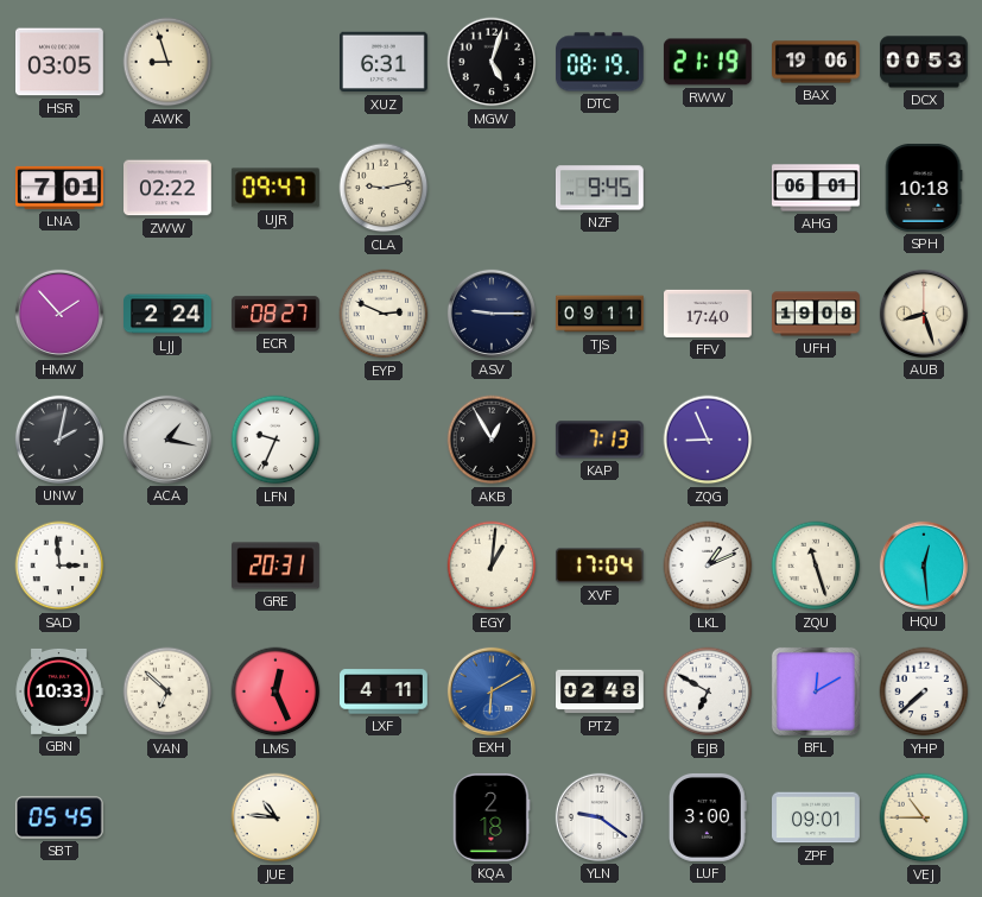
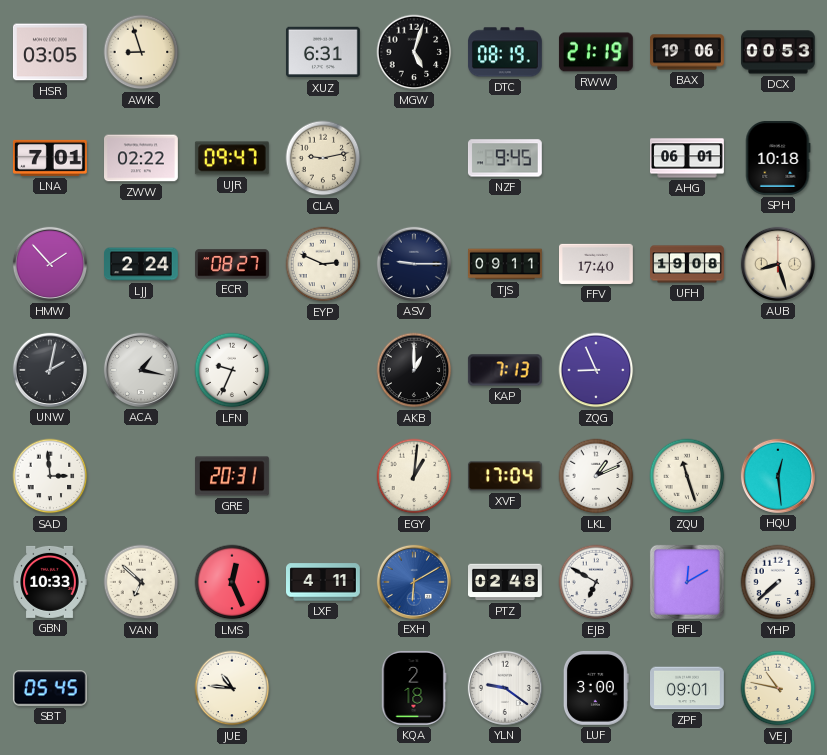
AKB: 12:55 -> 1:00 (414, 370)
VEJ: 10:45 -> 10:47 (778, 688)
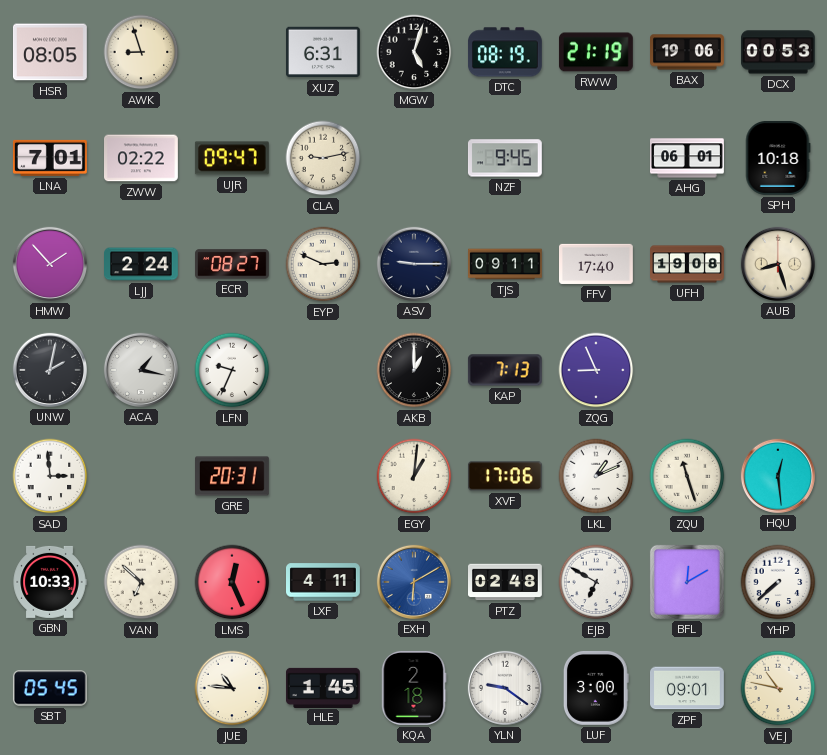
HSR: 03:05 -> 08:05 (51, 52)
XVF: 17:04 -> 17:06 (505, 476)
HLE: none -> 1:45 (324, 687)
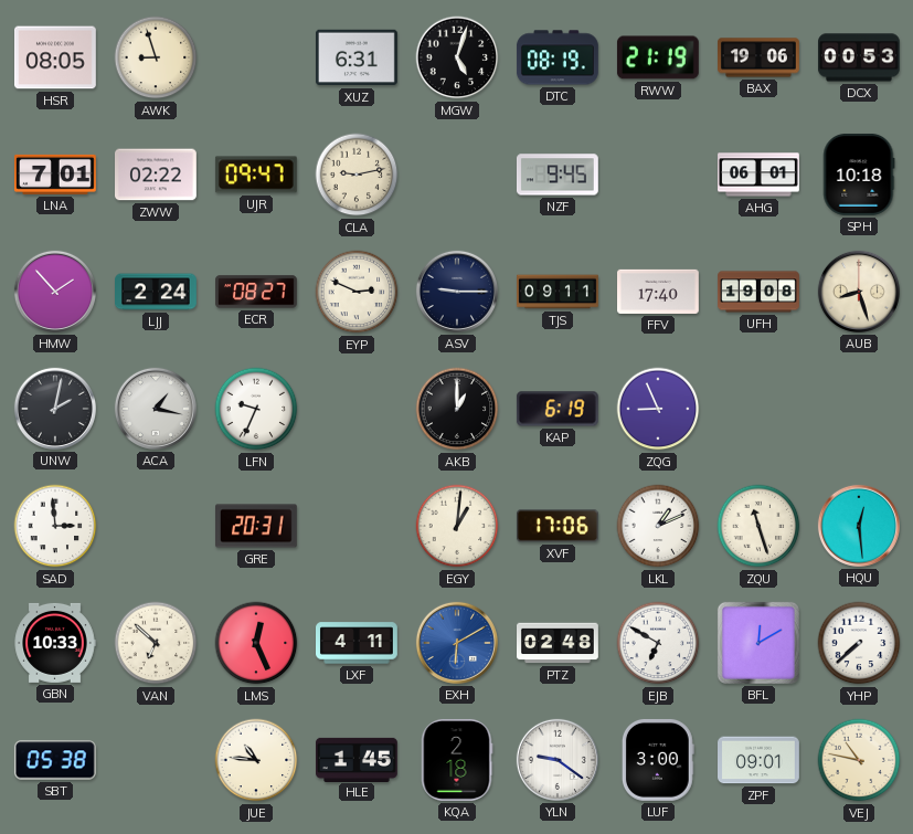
KAP: 7:13 -> 6:19 (558, 409)
SBT: 05:45 -> 05:38 (55, 760)
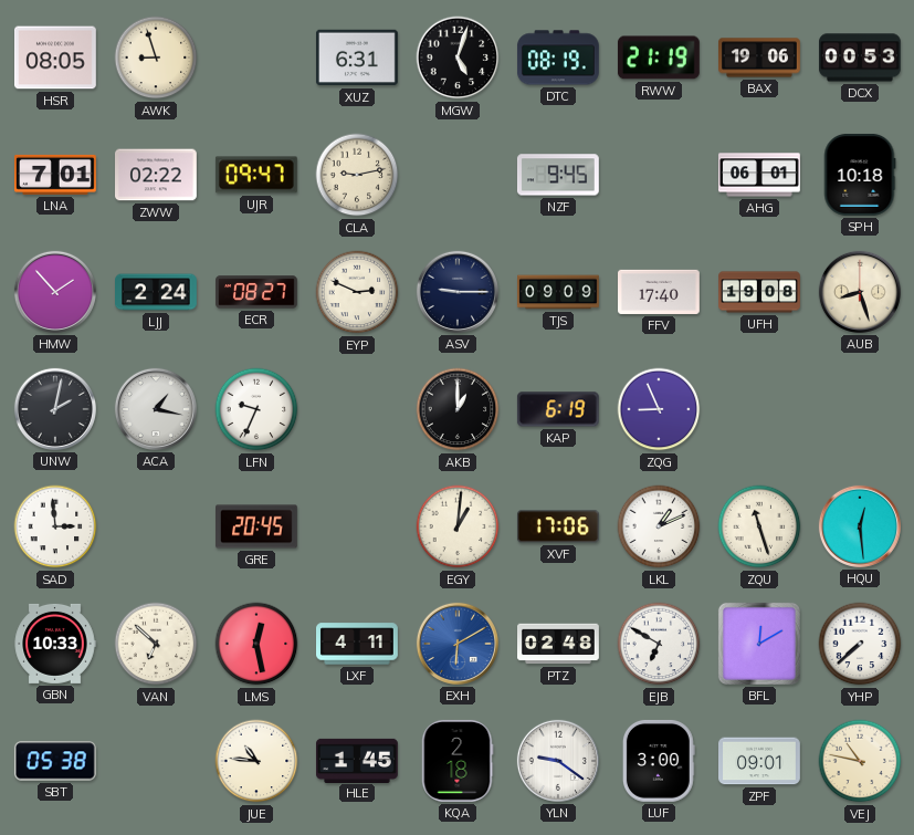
TJS: 09:11 -> 09:09 (559, 292)
GRE: 20:31 -> 20:45 (258, 526)
LMS: 12:26 -> 12:28 (256, 644)
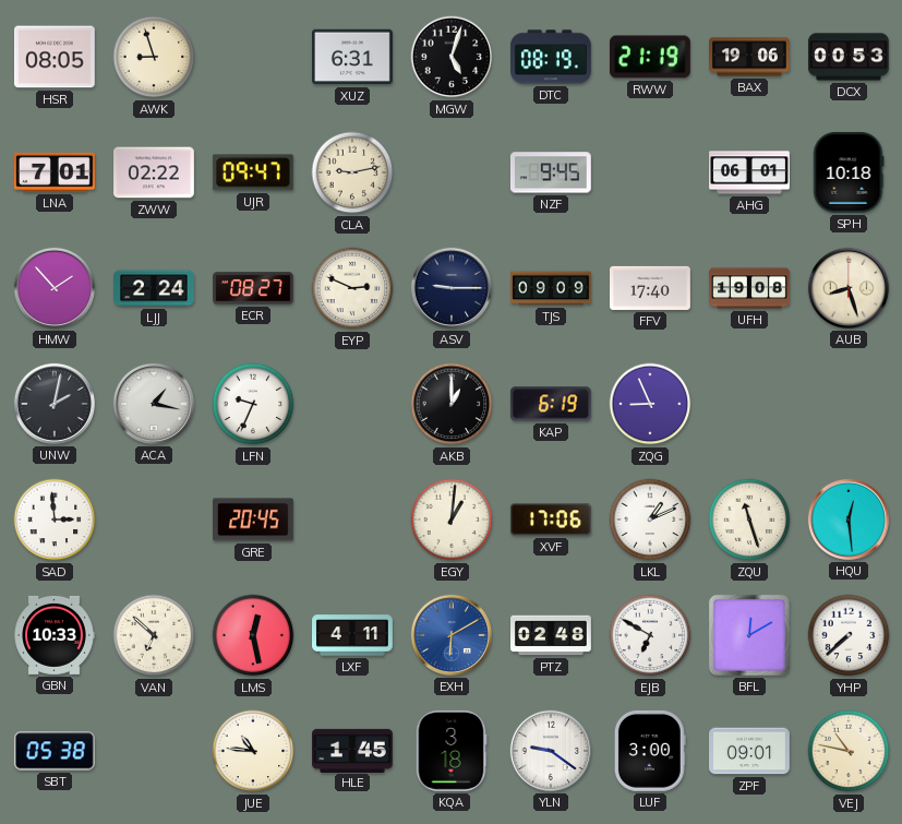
KQA: 2:18 -> 3:18 (452, 751)
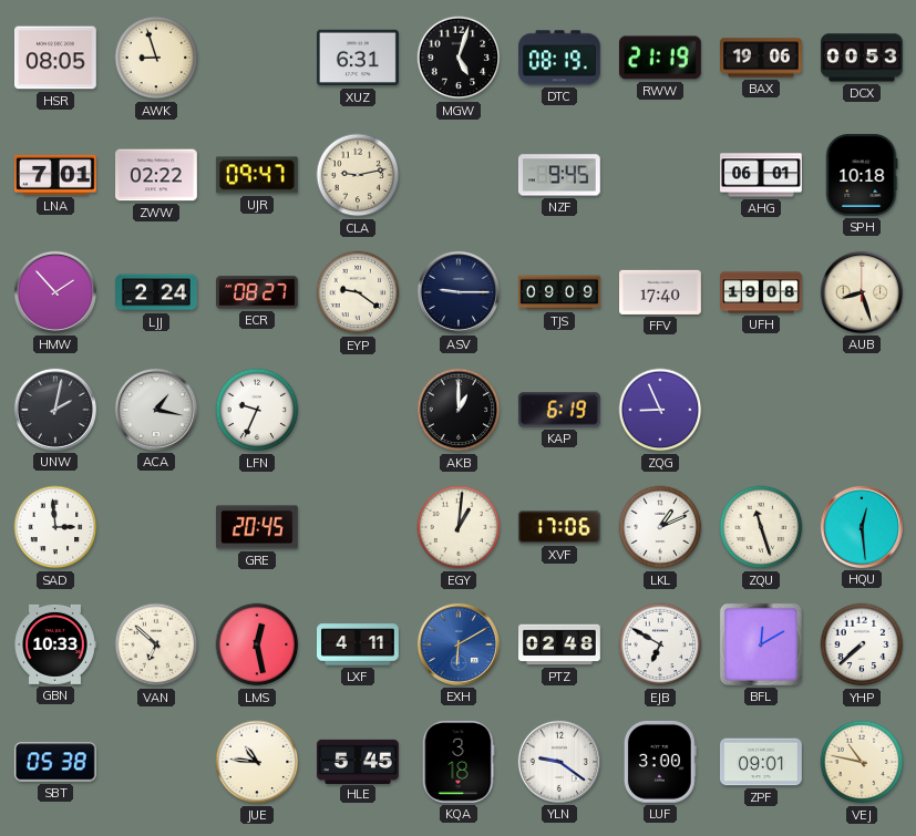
EYP: 2:49 -> 9:21 (358, 292)
HLE: 1:45 -> 5:45 (359, 761)
